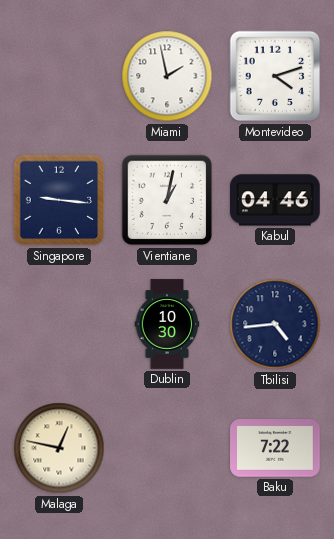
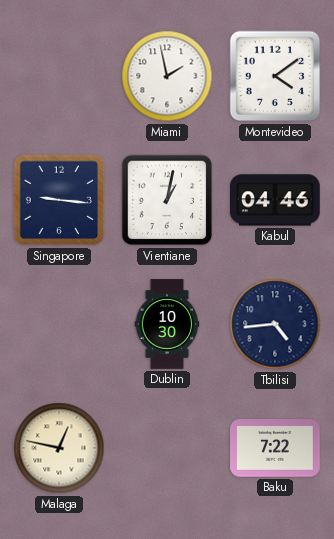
Montevideo: 4:12 -> 4:09 (275, 76)
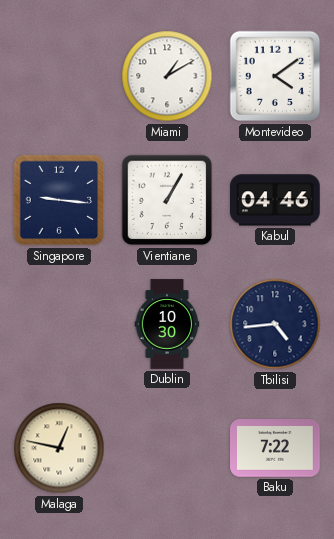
Miami: 1:58 -> 1:10 (167, 76)
Vientiane: 1:02 -> 1:05 (167, 200)
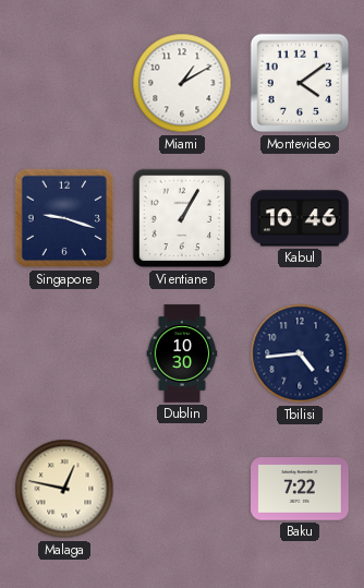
Singapore: 9:16 -> 9:18 (64, 218)
Kabul: 04:46 -> 10:46 (301, 218)
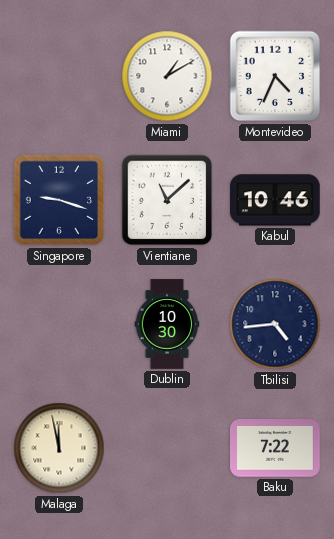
Montevideo: 4:09 -> 4:34 (275, 76)
Vientiane: 1:05 -> 11:08 (167, 200)
Malaga: 12:47 -> 11:58 (59, 448)
